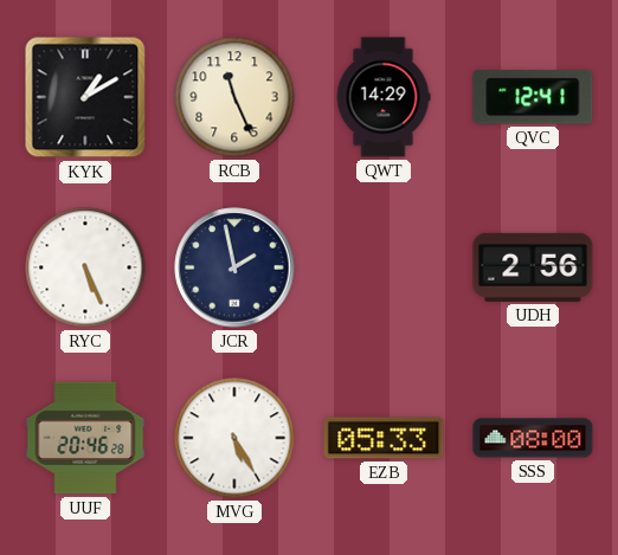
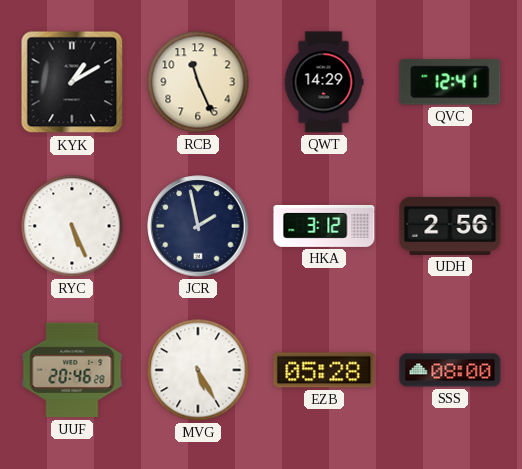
HKA: none -> 3:12 (324, 226)
EZB: 05:33 -> 05:28 (324, 370)
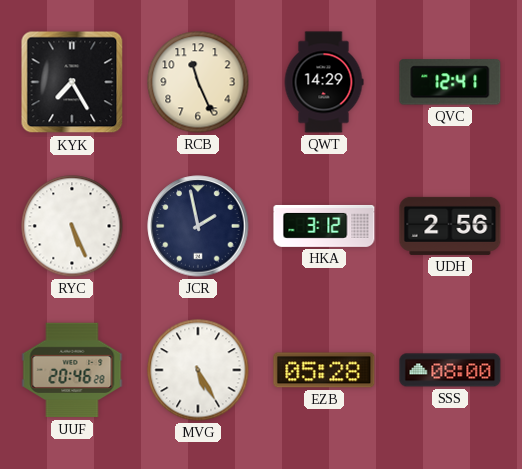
KYK: 1:10 -> 7:25 (72, 82)
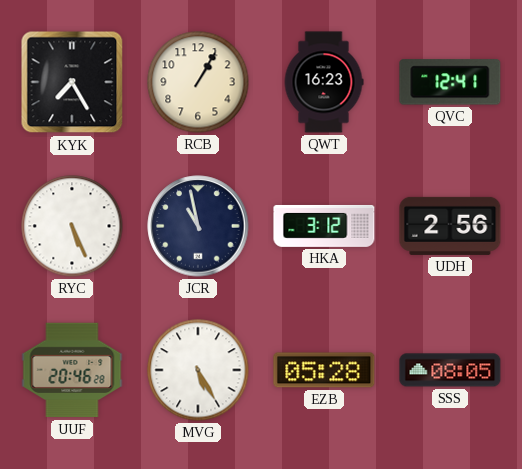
RCB: 11:26 -> 1:05 (198, 82)
QWT: 14:29 -> 16:23 (324, 82)
JCR: 1:58 -> 10:58 (198, 226)
SSS: 08:00 -> 08:05 (450, 370)
